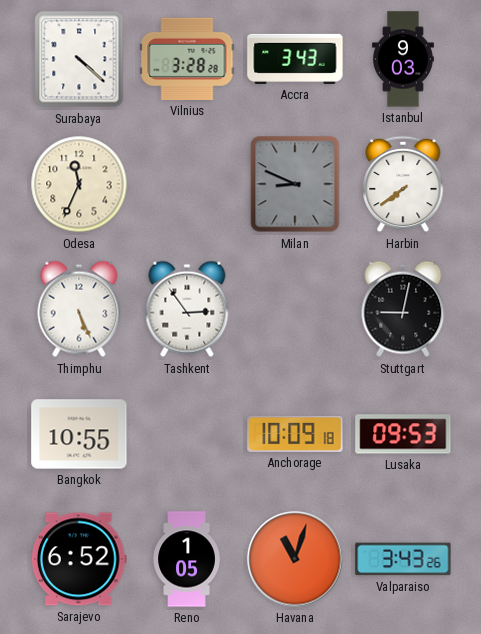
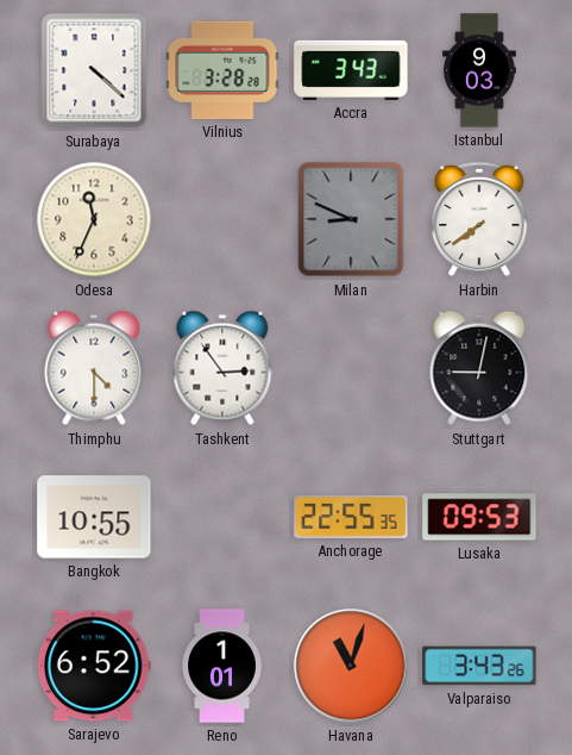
Thimphu: 5:26 -> 4:30 (94, 368)
Anchorage: 10:09 -> 22:55 (351, 517)
Reno: 1:05 -> 1:01 (222, 666)
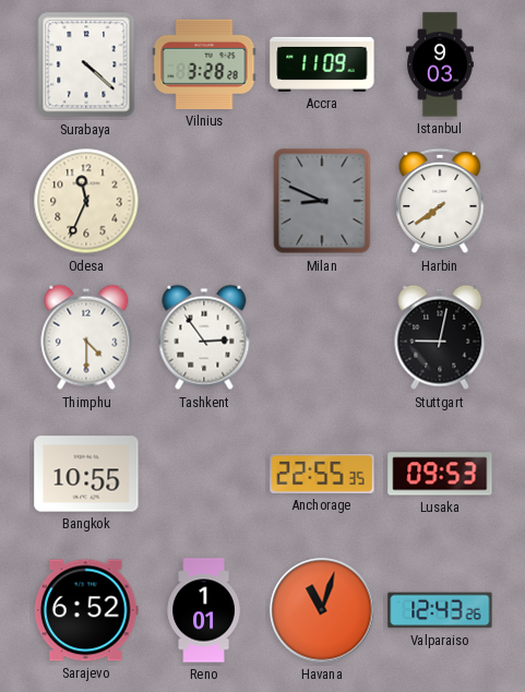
Accra: 3:43 -> 11:09 (322, 64)
Valparaiso: 3:43 -> 12:43 (440, 610)
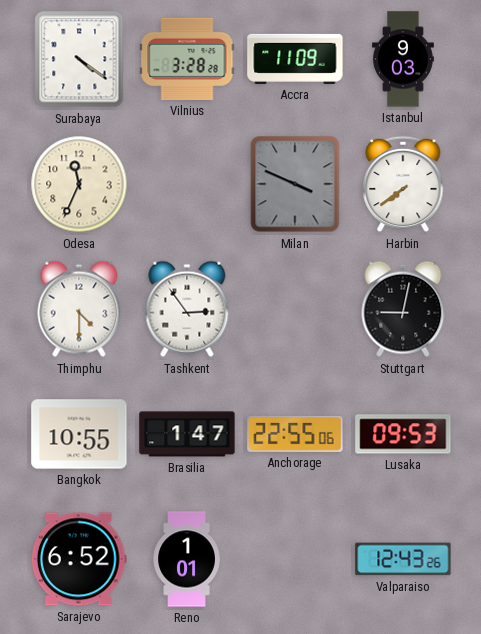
Surabaya: 4:22 -> 4:21 (79, 59)
Milan: 8:49 -> 3:49 (295, 184)
Brasilia: none -> 1:47 (187, 434)
Anchorage: 22:55:35 -> 22:55:06 (295, 434)
Havana: 11:03 -> none (322, 610)
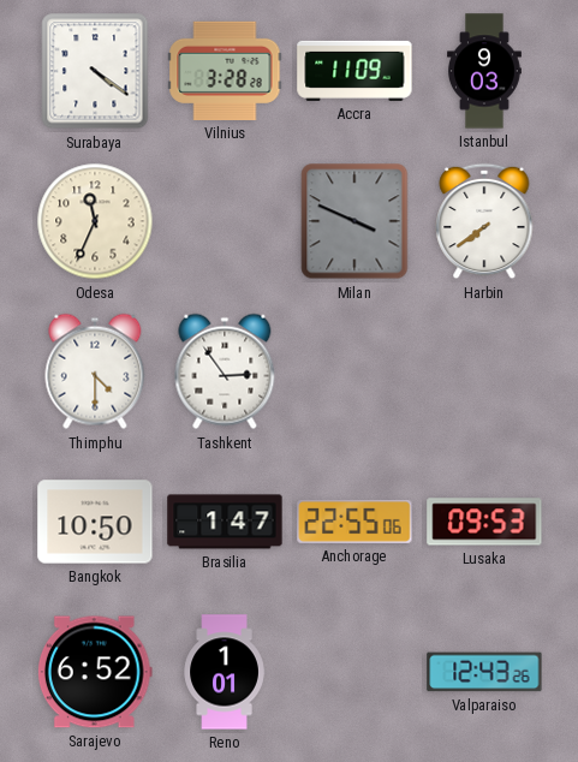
Stuttgart: 9:02 -> none (403, 309)
Bangkok: 10:55 -> 10:50 (95, 522)
